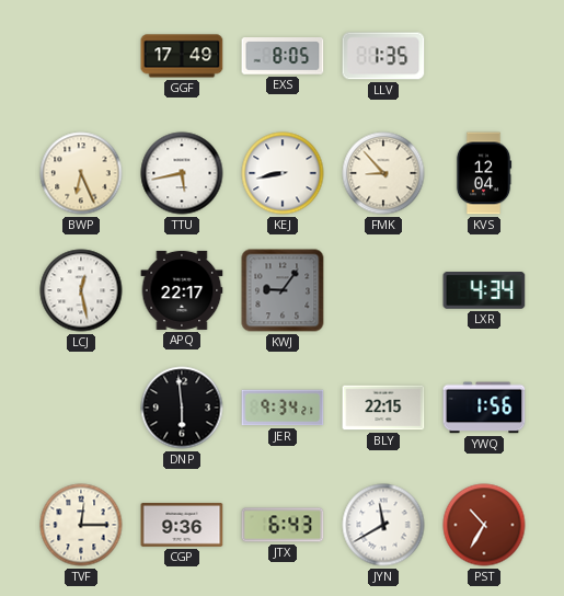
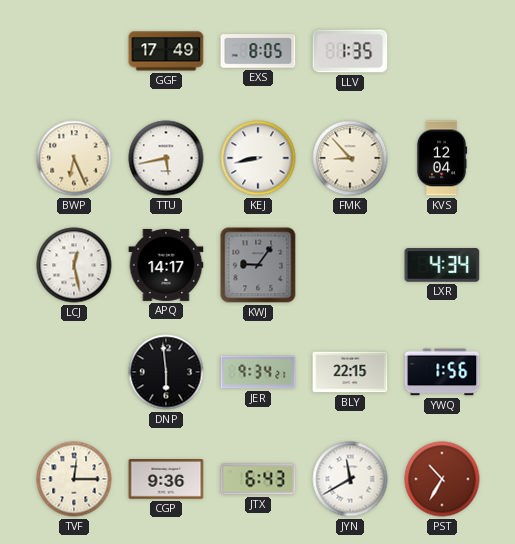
APQ: 22:17 -> 14:17 (166, 265)
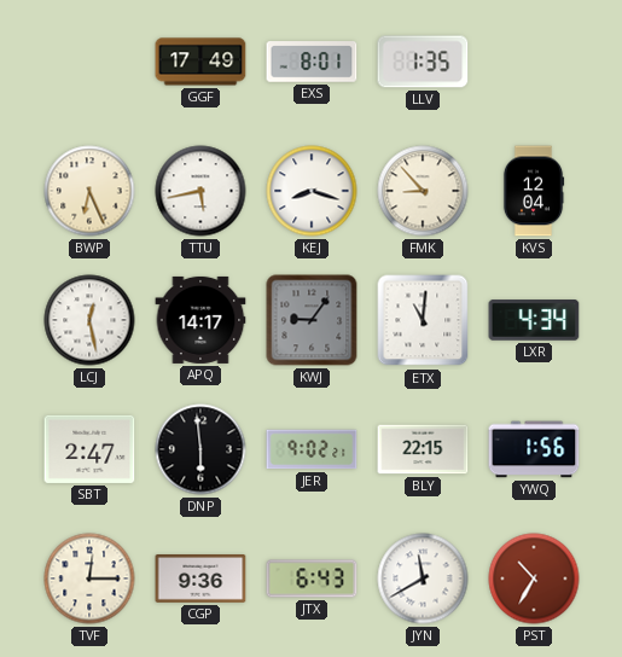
EXS: 8:05 -> 8:01 (312, 62)
KEJ: 8:43 -> 8:18 (312, 191)
ETX: none -> 11:01 (423, 320)
SBT: none -> 2:47 (89, 449)
JER: 9:34 -> 9:02 (312, 449)
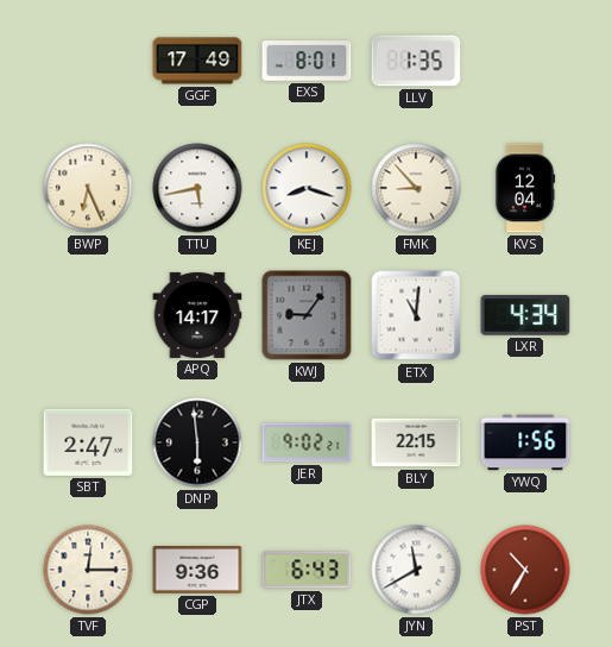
LCJ: 12:28 -> none (89, 320)
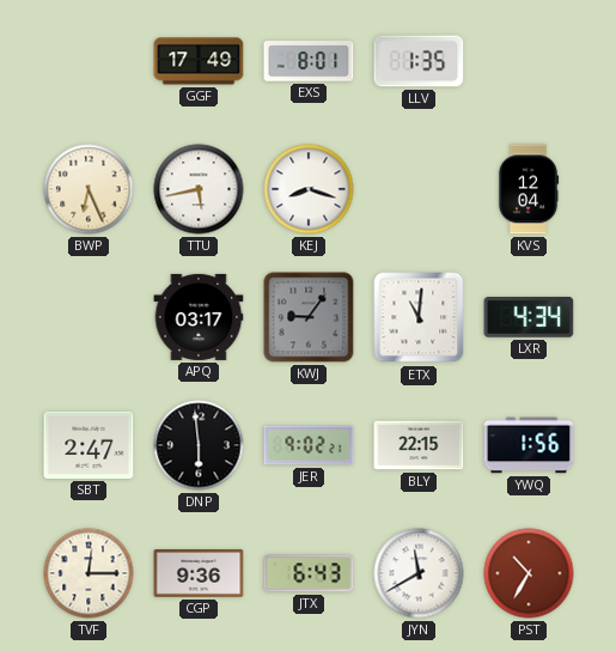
FMK: 8:53 -> none (416, 188)
APQ: 14:17 -> 03:17 (199, 317)
